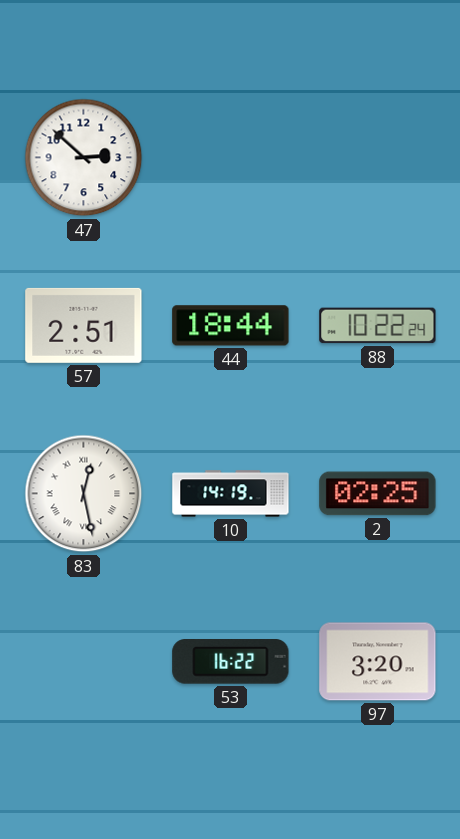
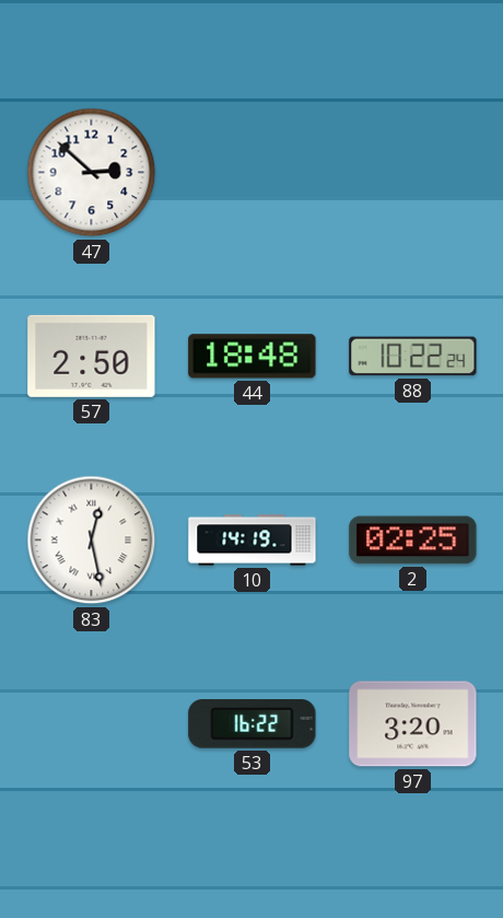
57: 2:51 -> 2:50 (92, 356)
44: 18:44 -> 18:48 (253, 357)
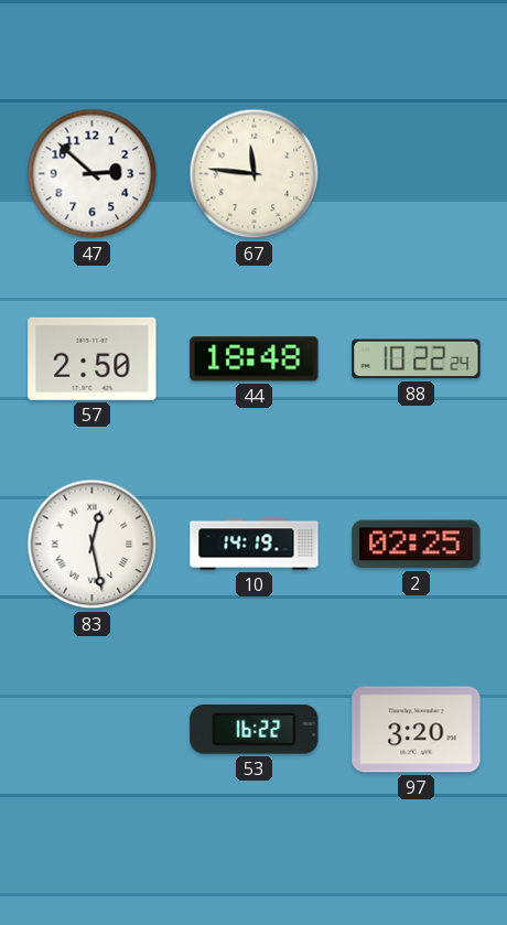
67: none -> 11:46 (255, 174)
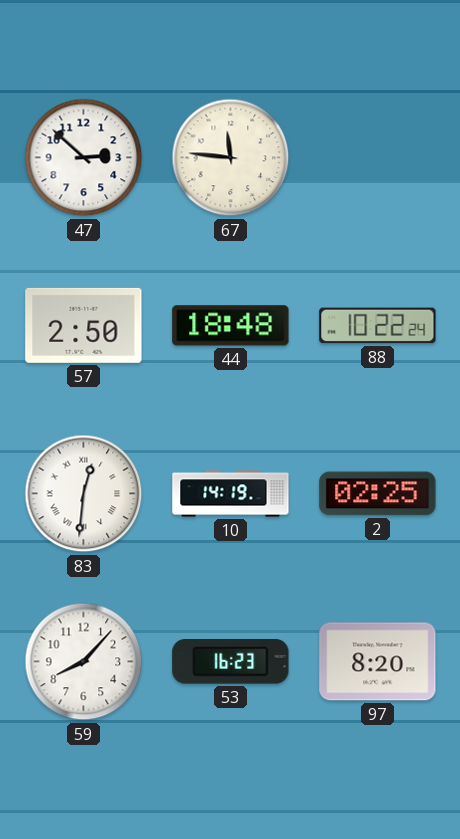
83: 12:28 -> 12:31 (84, 494)
59: none -> 8:07 (84, 662)
53: 16:22 -> 16:23 (231, 662)
97: 3:20 -> 8:20 (378, 662)
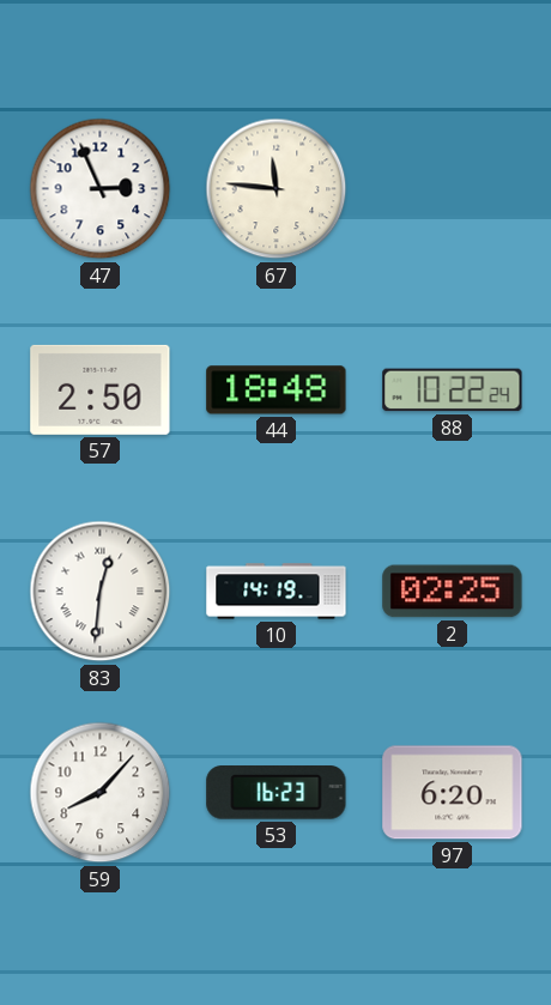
47: 2:52 -> 2:56 (101, 189)
97: 8:20 -> 6:20 (453, 793)
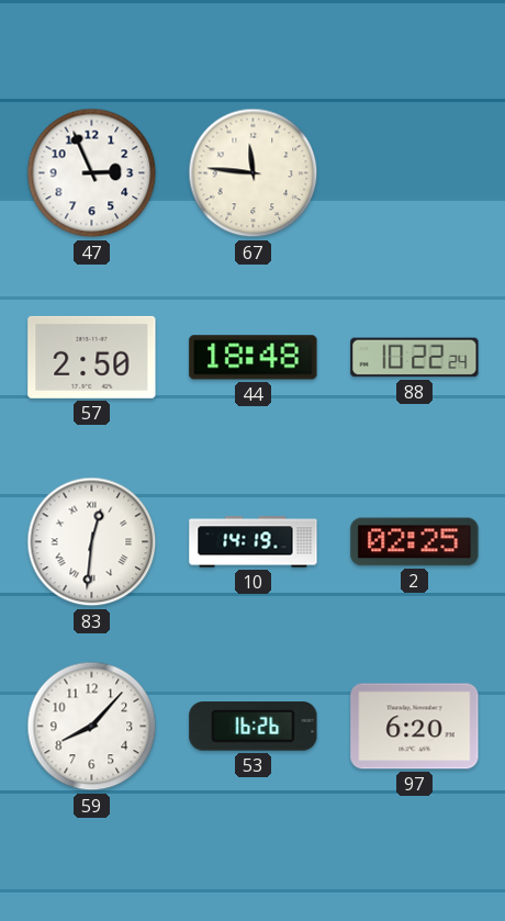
53: 16:23 -> 16:26 (254, 727)
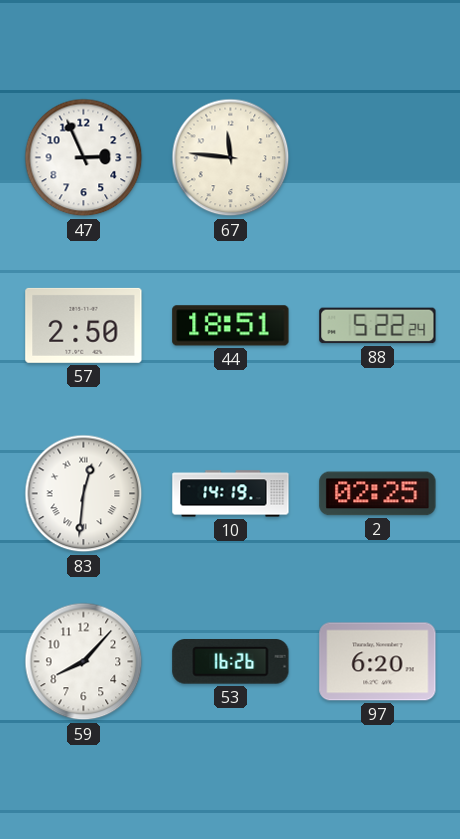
44: 18:48 -> 18:51 (231, 326)
88: 10:22 -> 5:22 (378, 326)
